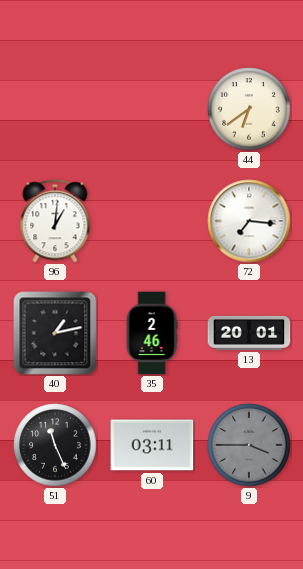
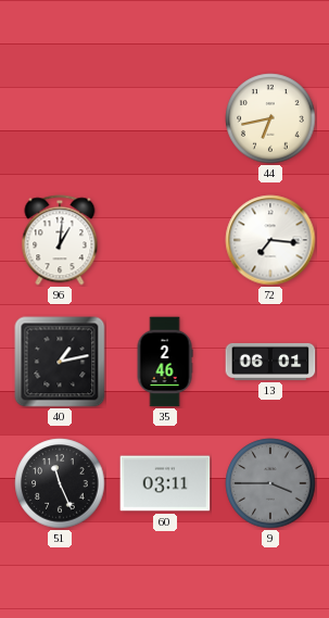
44: 6:39 -> 6:43 (270, 118)
13: 20:01 -> 06:01 (270, 362)
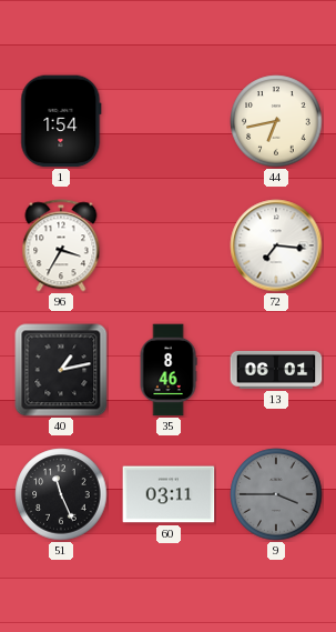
1: none -> 1:54 (61, 121)
96: 1:01 -> 3:35 (61, 245)
35: 2:46 -> 8:46 (169, 370)
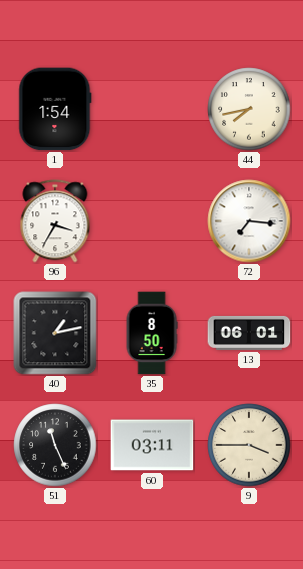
44: 6:43 -> 7:43 (249, 109)
35: 8:46 -> 8:50 (152, 333)
9 dial: grey -> cream (249, 445)
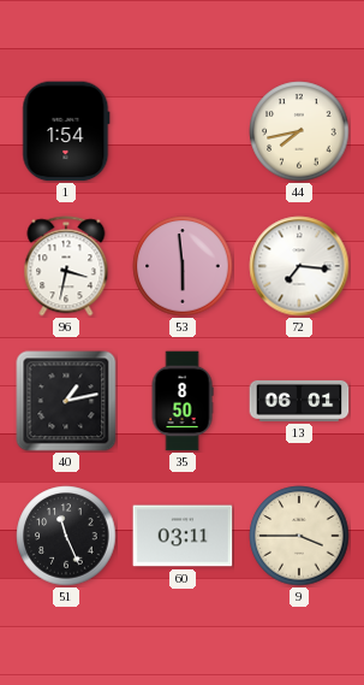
96: 3:35 -> 3:32 (66, 266)
53: none -> 5:59 (183, 266)
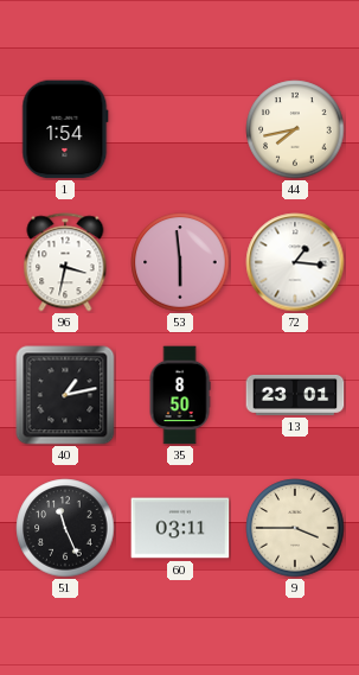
72: 7:16 -> 1:16 (295, 262)
13: 06:01 -> 23:01 (295, 395)
